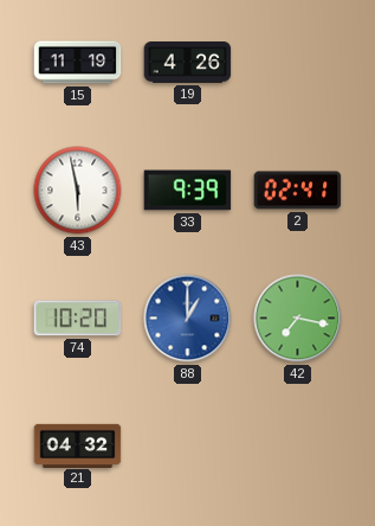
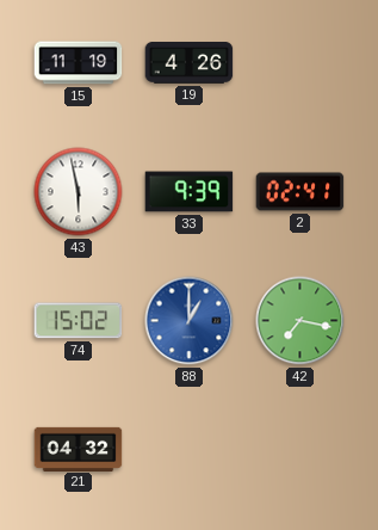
74: 10:20 -> 15:02 (79, 321)
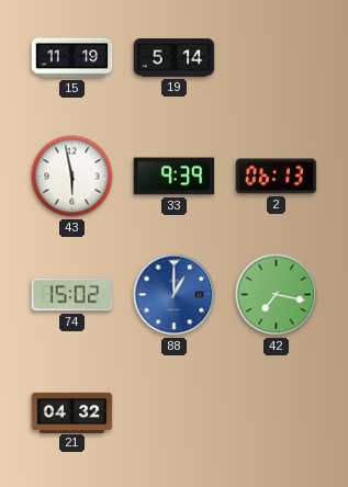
19: 4:26 -> 5:14 (175, 58)
2: 02:41 -> 06:13 (277, 177)
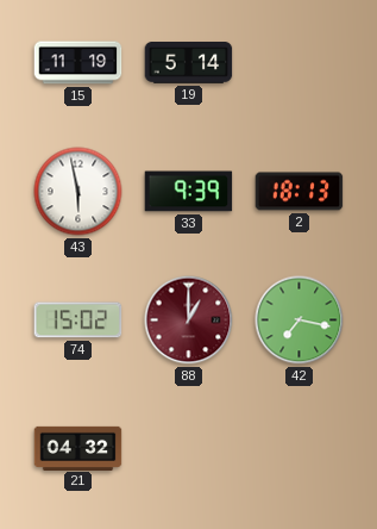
2: 06:13 -> 18:13 (300, 192)
88 dial: blue -> burgundy (189, 320)
